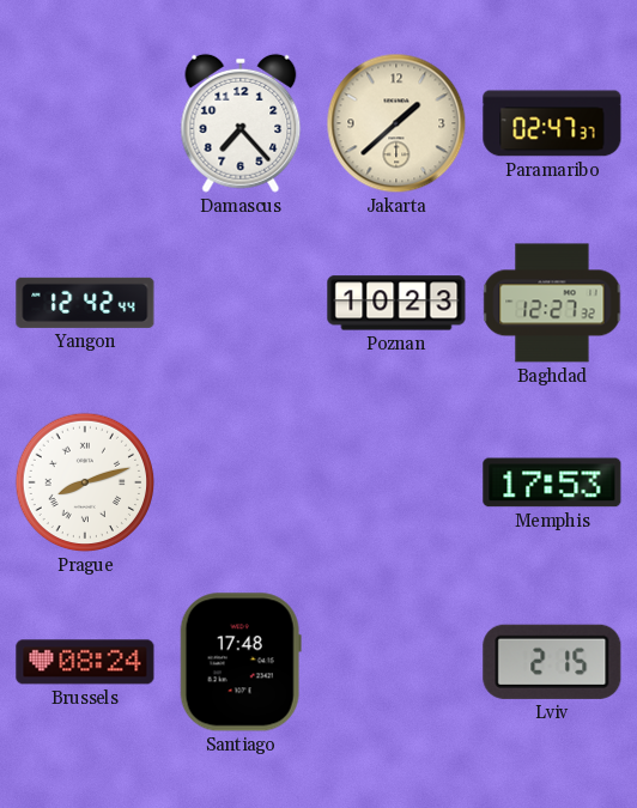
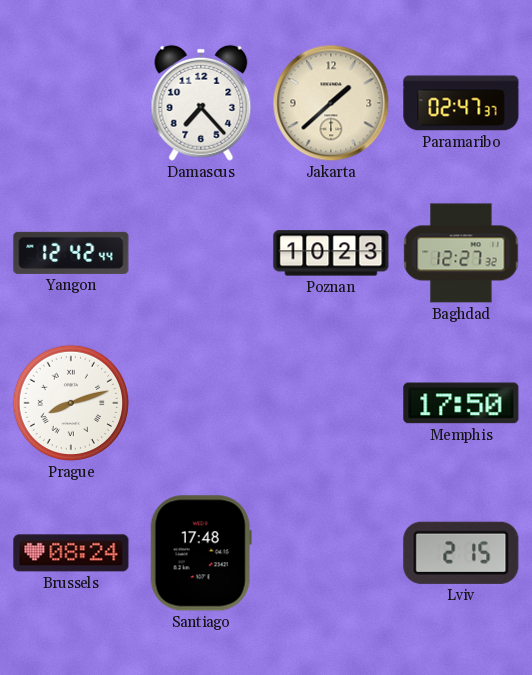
Memphis: 17:53 -> 17:50 (461, 403)
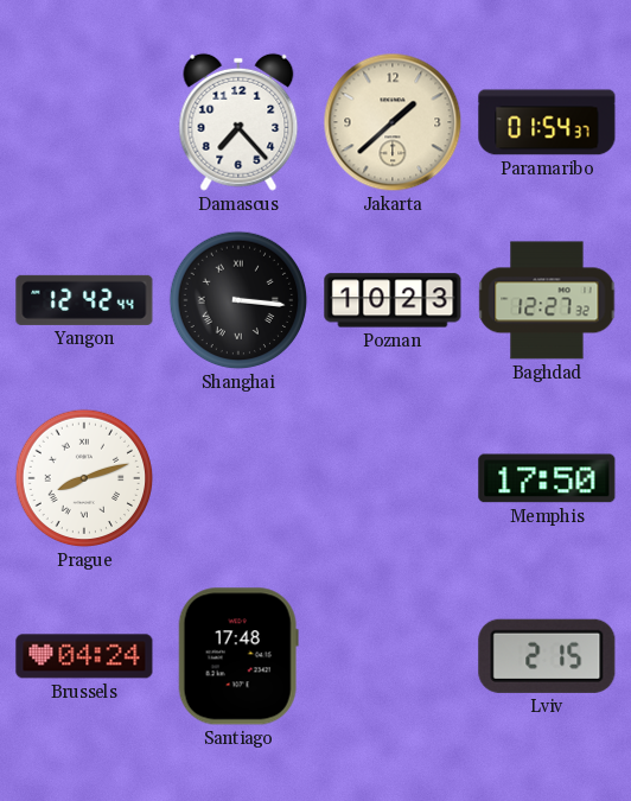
Paramaribo: 02:47 -> 01:54 (547, 122)
Shanghai: none -> 3:16 (238, 300)
Brussels: 08:24 -> 04:24 (84, 656)
